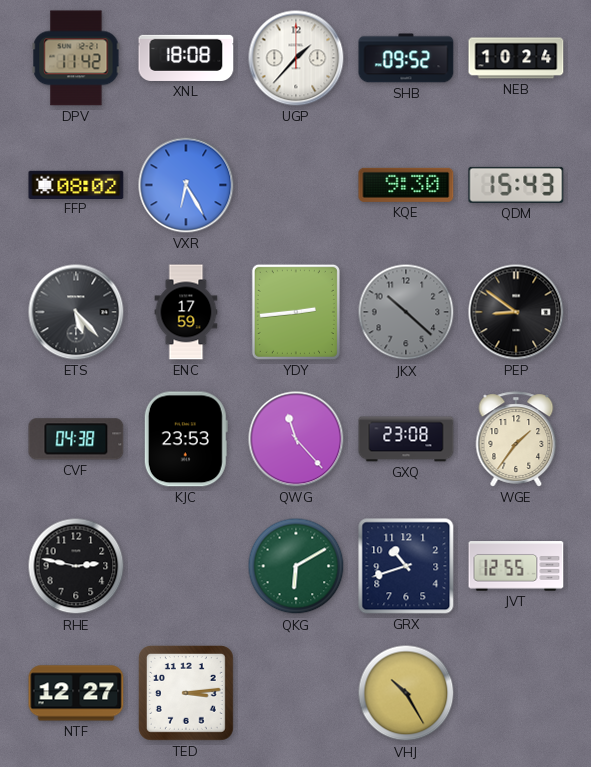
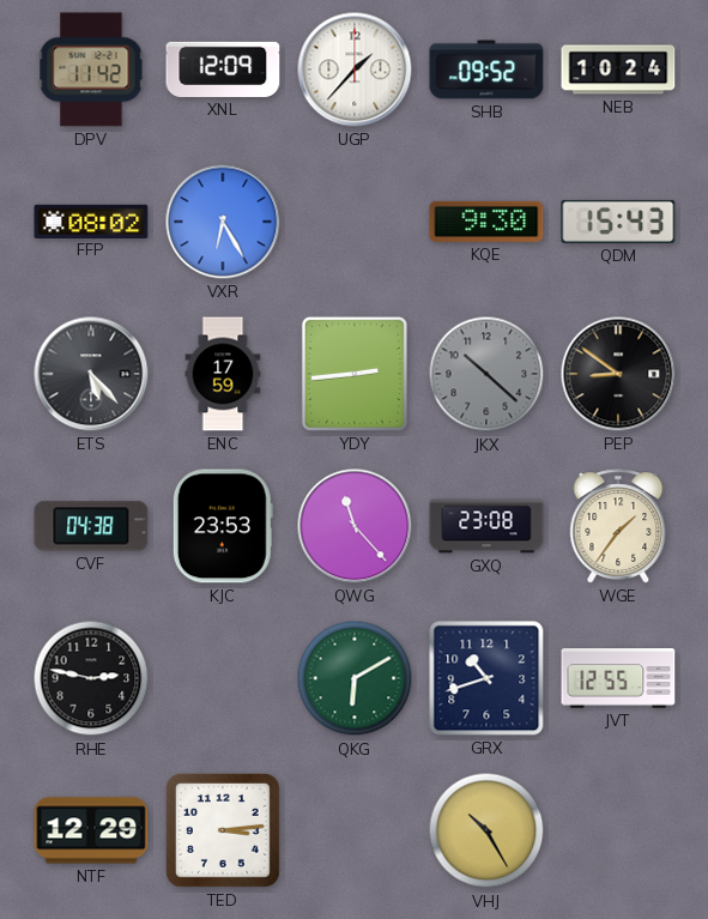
XNL: 18:08 -> 12:09 (223, 69)
NTF: 12:27 -> 12:29 (91, 830)
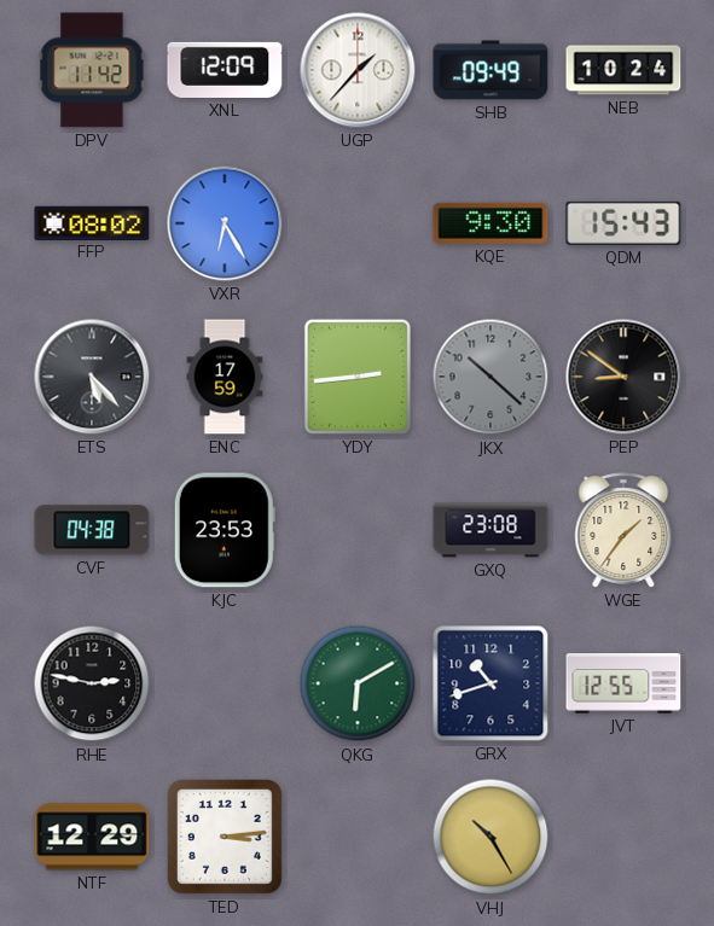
SHB: 09:52 -> 09:49 (490, 70)
QWG: 11:23 -> none (355, 526)
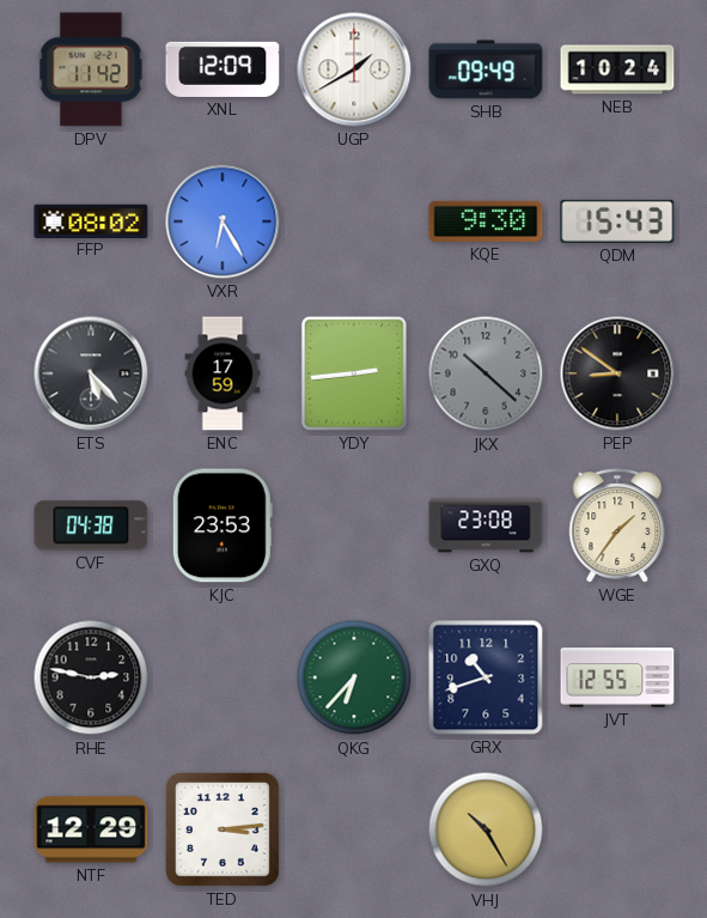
UGP: 1:37 -> 1:40 (354, 69)
QKG: 6:10 -> 6:37 (354, 677)
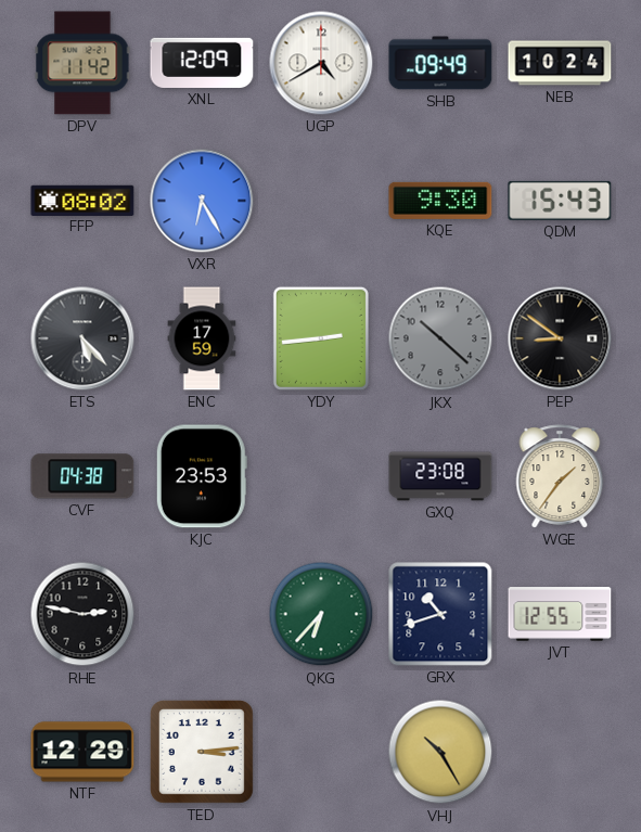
UGP: 1:40 -> 4:40 (321, 63)
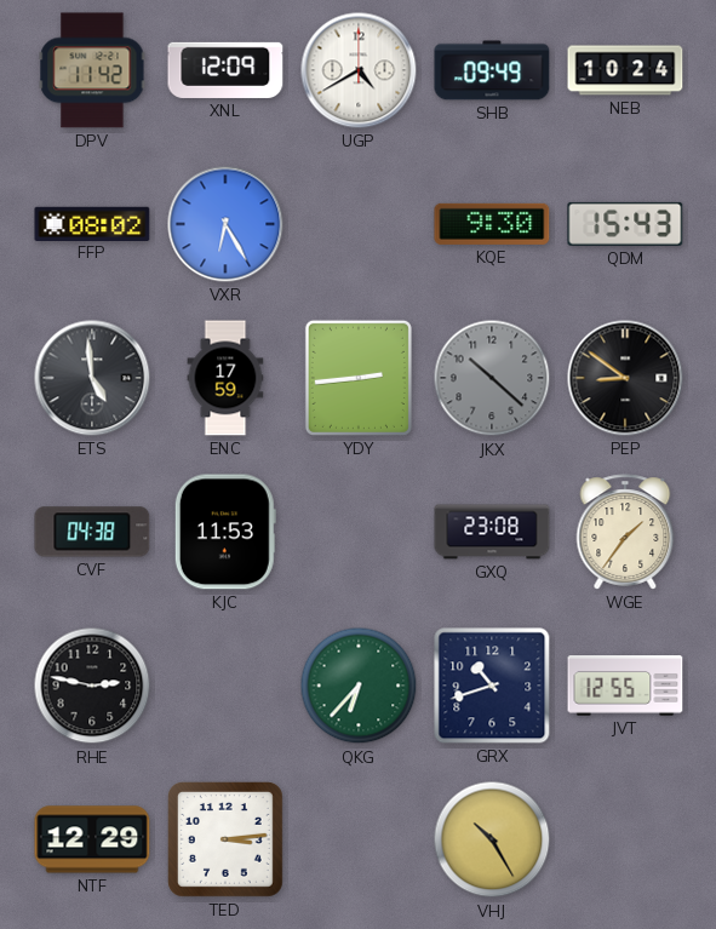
ETS: 5:23 -> 4:59 (92, 378)
KJC: 23:53 -> 11:53 (225, 532)
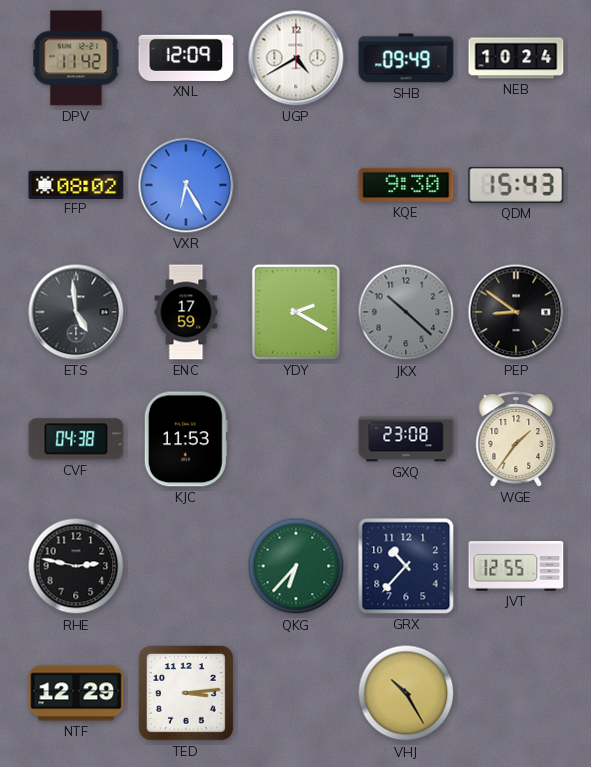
YDY: 2:44 -> 2:20 (296, 312)
GRX: 10:42 -> 10:37 (406, 566)
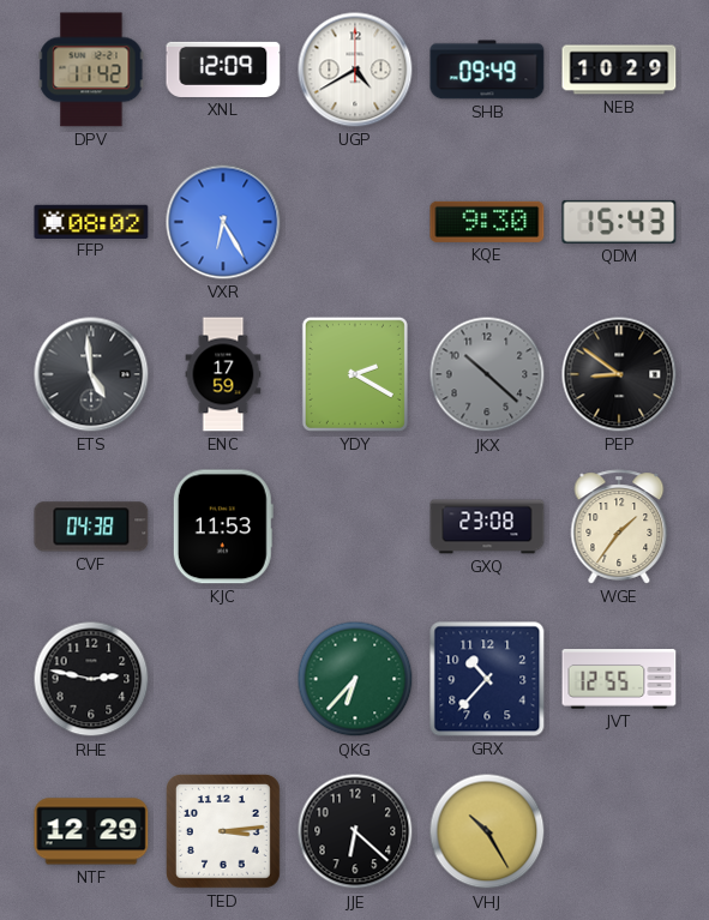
NEB: 10:24 -> 10:29 (619, 70)
JJE: none -> 6:22 (355, 831)
